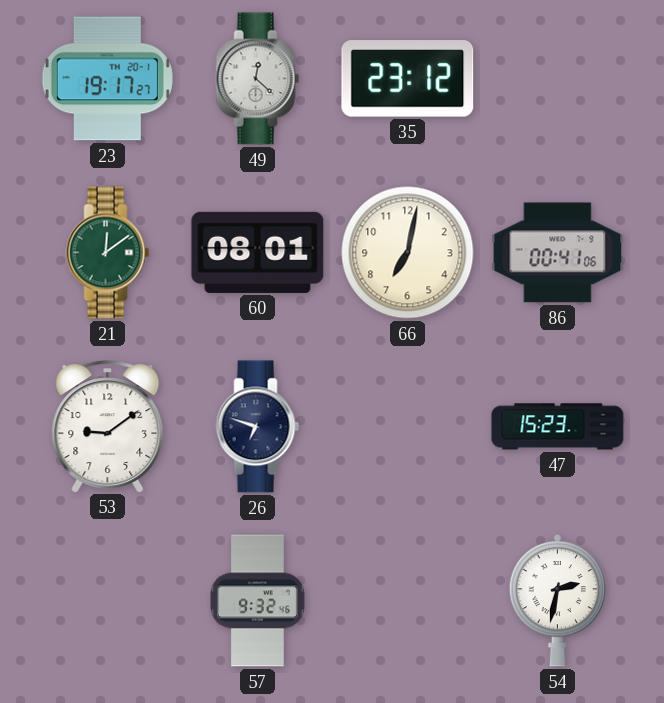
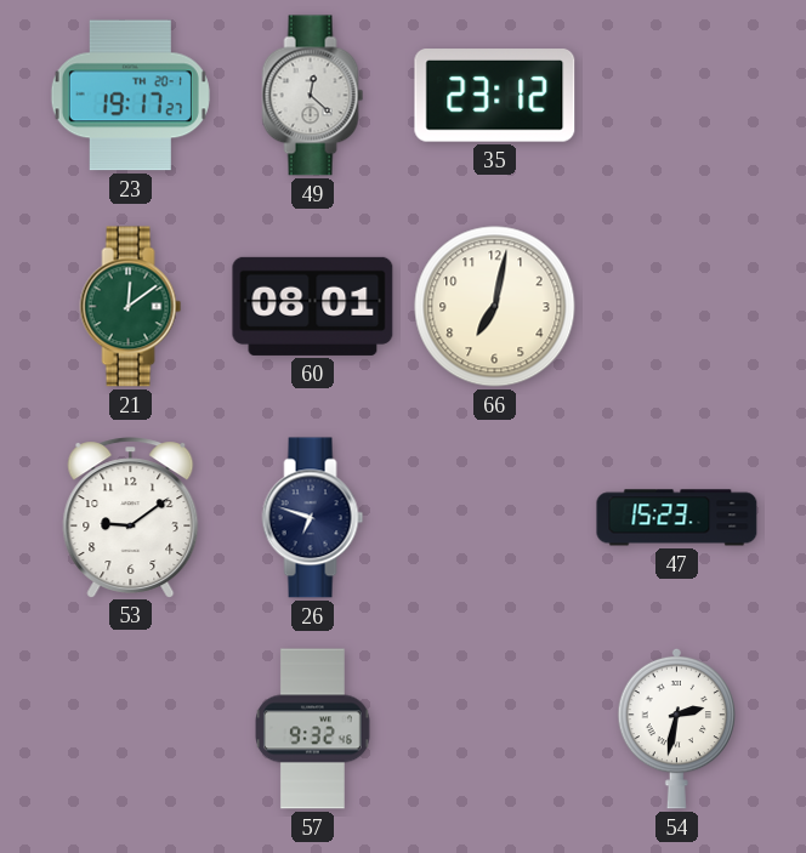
86: 00:41 -> none (558, 253)
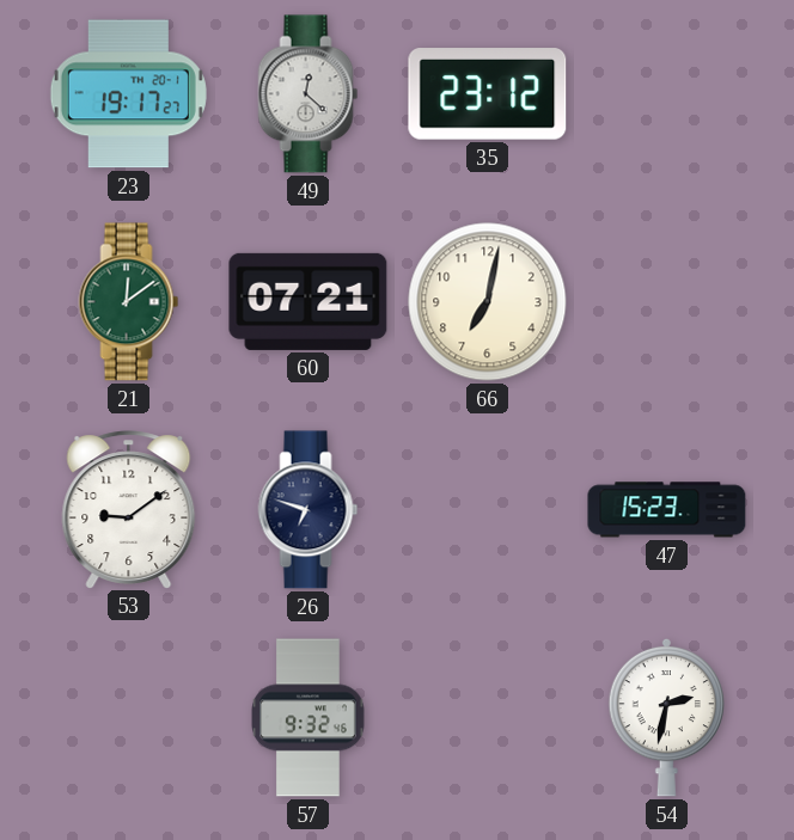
60: 08:01 -> 07:21 (309, 301)
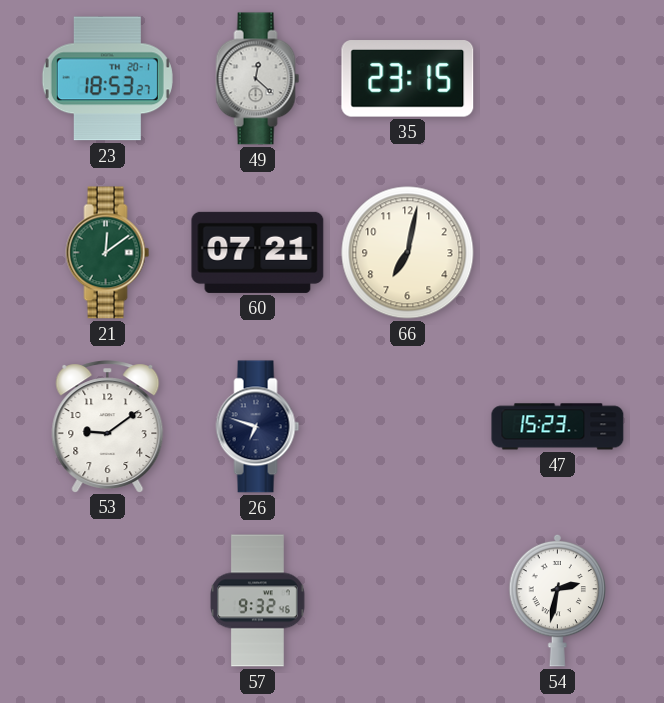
23: 19:17 -> 18:53 (107, 79)
35: 23:12 -> 23:15 (408, 79)
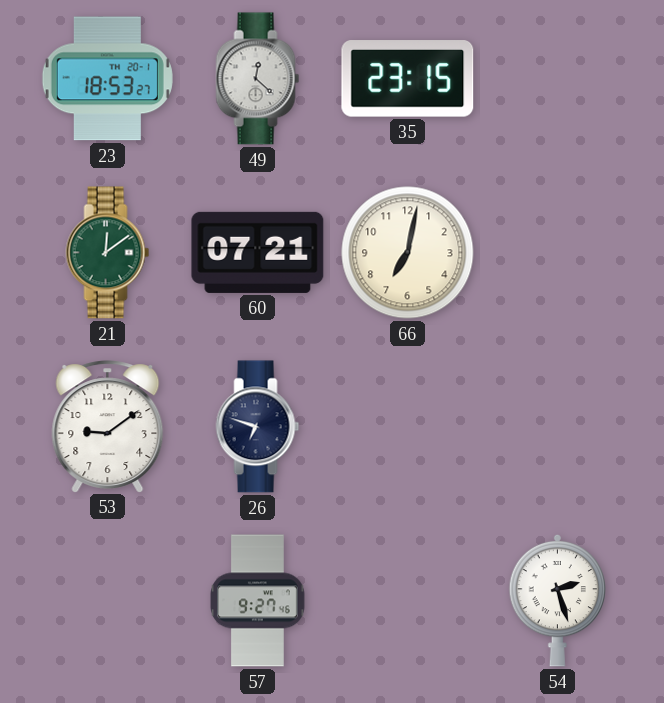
47: 15:23 -> none (558, 427)
57: 9:32 -> 9:27 (258, 601)
54: 2:32 -> 2:27 (557, 600)
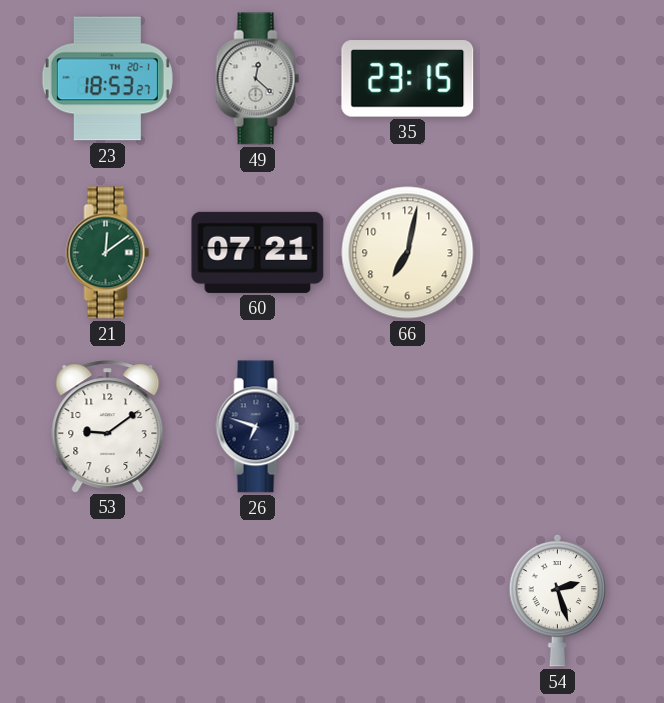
57: 9:27 -> none (258, 601)
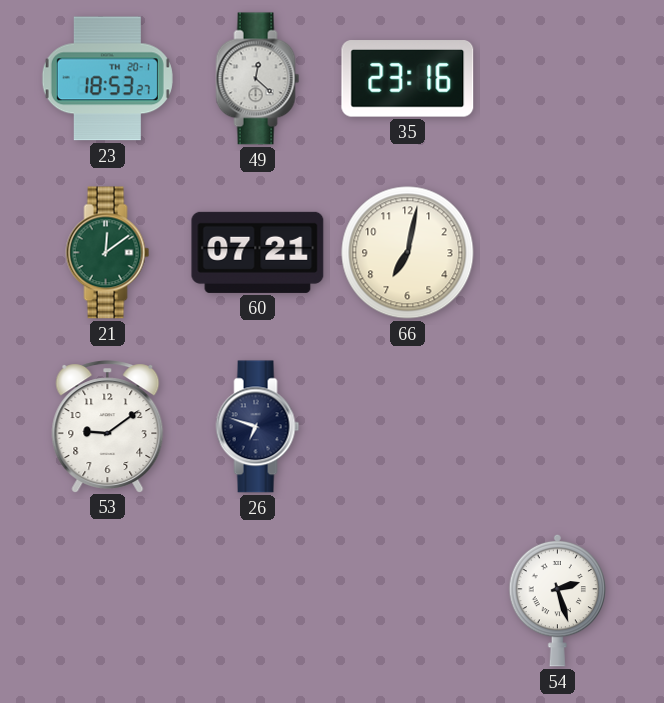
35: 23:15 -> 23:16 (408, 79)
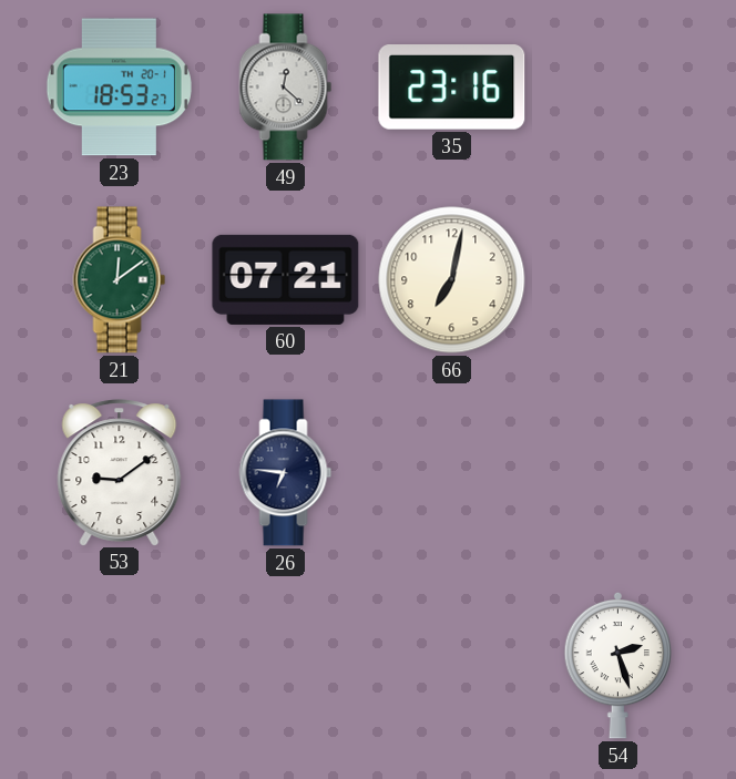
26: 6:48 -> 6:46 (286, 473)
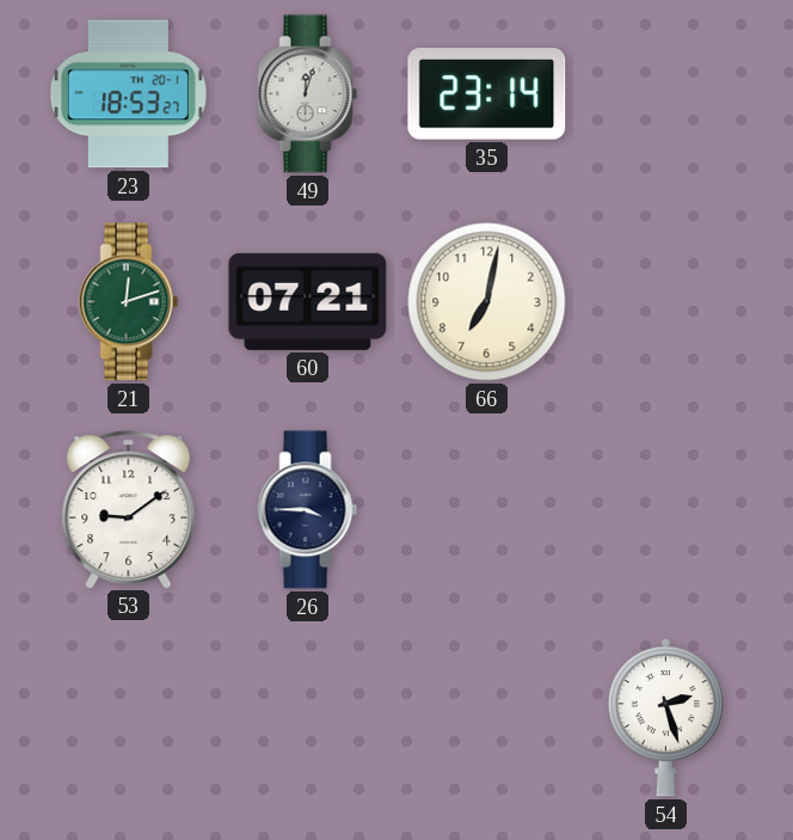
49: 12:22 -> 12:03 (308, 94)
35: 23:16 -> 23:14 (487, 94)
21: 12:09 -> 12:12 (129, 302)
26: 6:46 -> 3:45 (308, 510)
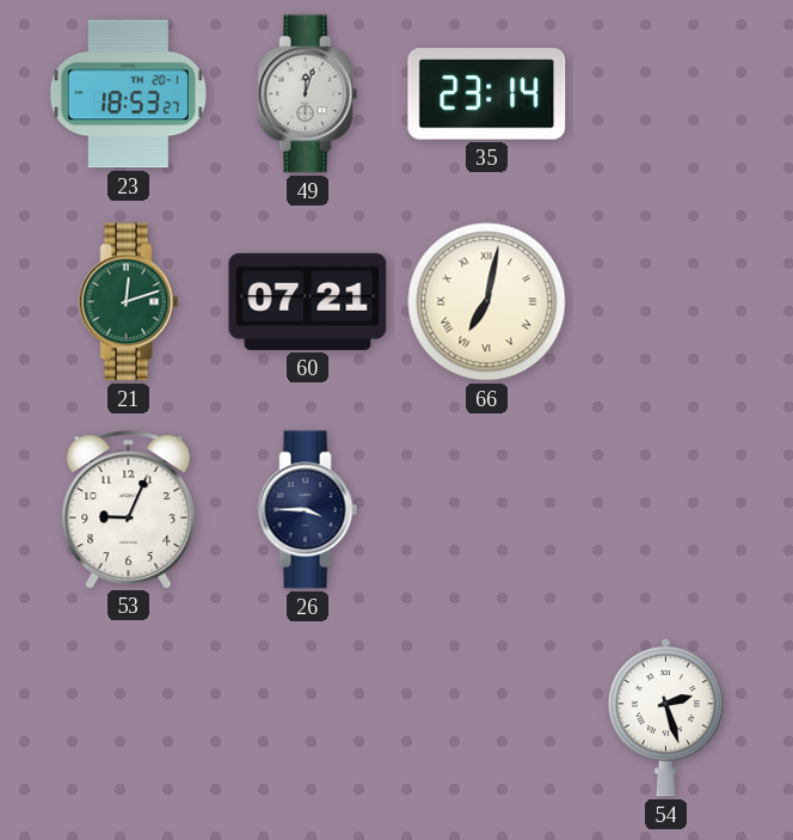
66 numerals: Arabic -> Roman (487, 302)
53: 9:09 -> 9:04 (129, 509)
